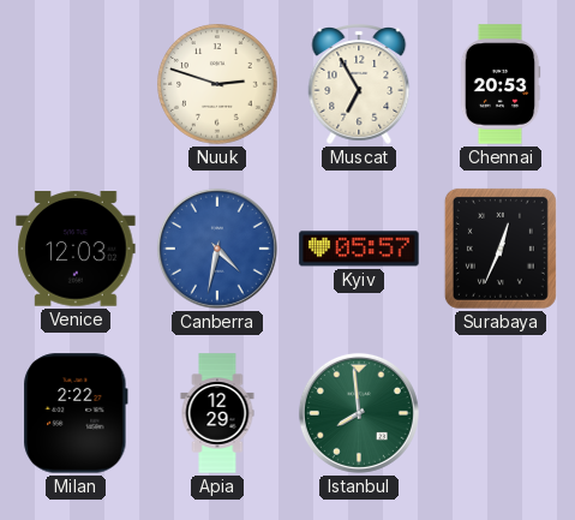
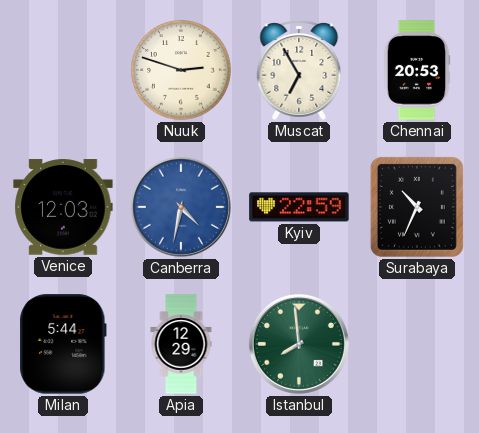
Kyiv: 05:57 -> 22:59 (299, 207)
Surabaya: 12:34 -> 10:34 (417, 207)
Milan: 2:22 -> 5:44 (63, 344)
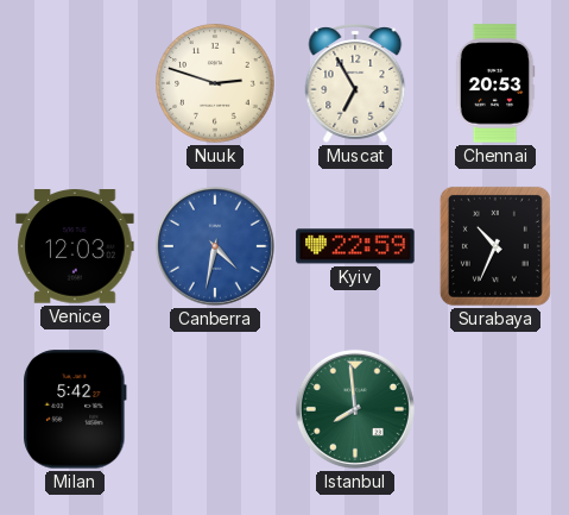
Milan: 5:44 -> 5:42 (75, 409)
Apia: 12:29 -> none (181, 344)
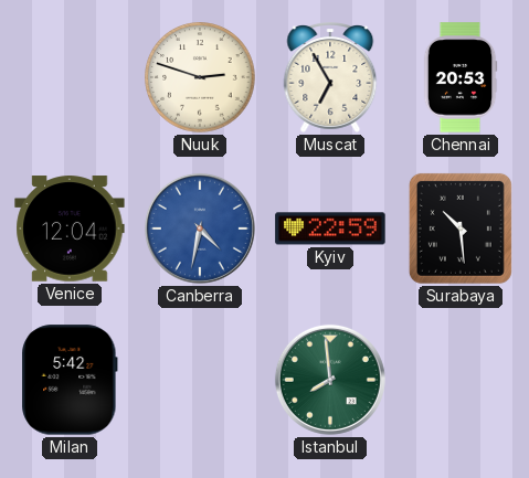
Venice: 12:03 -> 12:04 (70, 229)
Surabaya: 10:34 -> 10:29 (461, 229)
